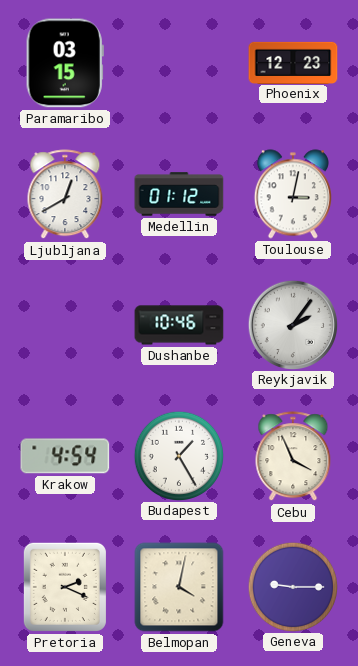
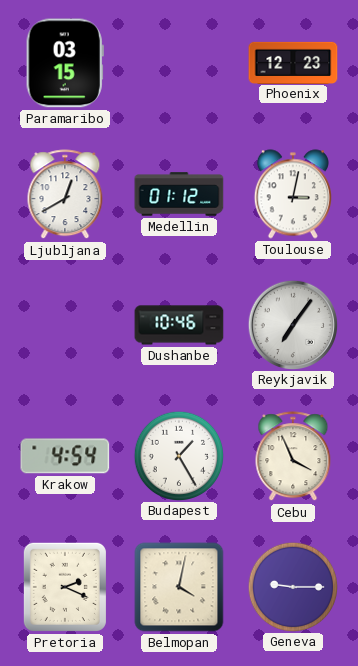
Reykjavik: 2:06 -> 7:06 (292, 324)
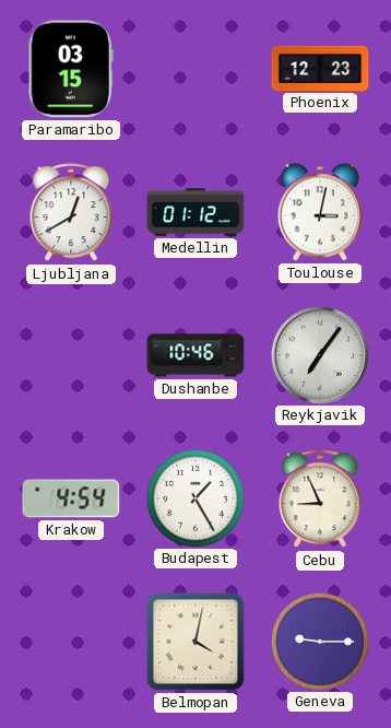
Cebu: 3:56 -> 8:56 (320, 500)
Pretoria: 2:19 -> none (65, 587)
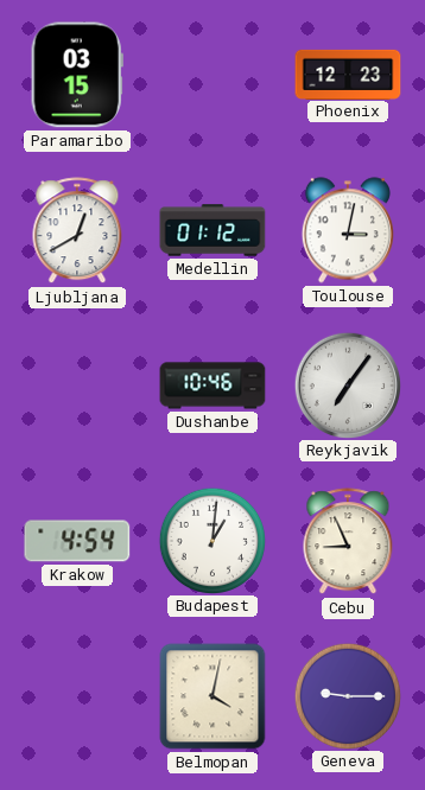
Budapest: 1:25 -> 1:01 (211, 540)
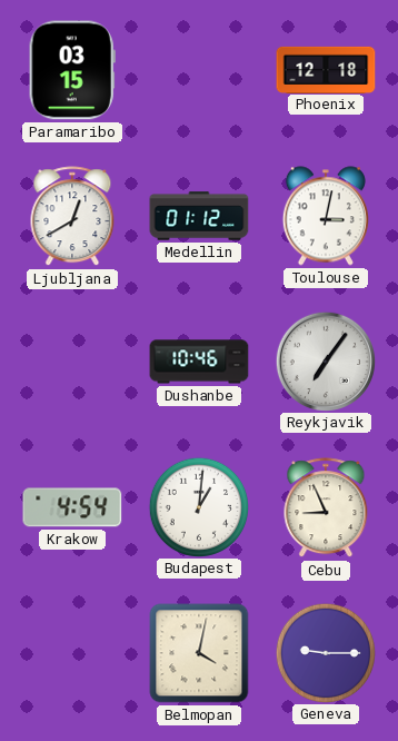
Phoenix: 12:23 -> 12:18 (326, 69)
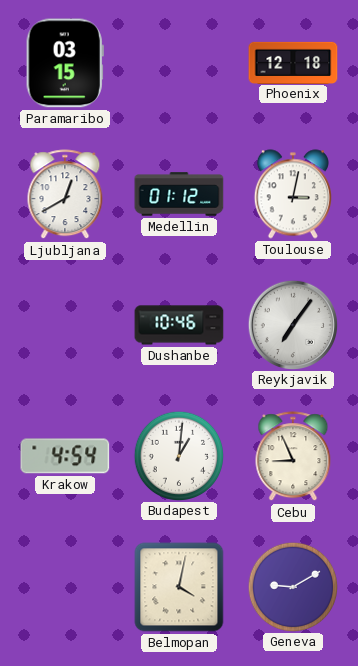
Geneva: 9:15 -> 9:10 (292, 586)
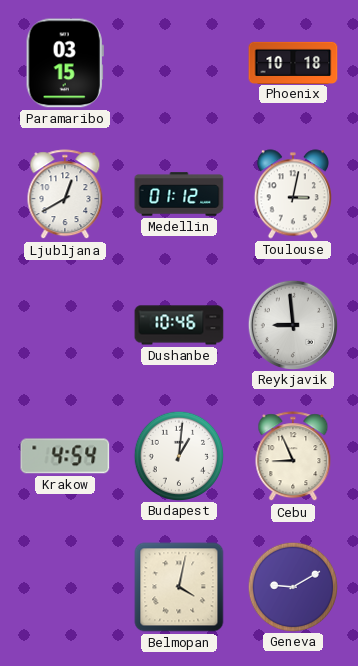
Phoenix: 12:18 -> 10:18 (293, 62)
Reykjavik: 7:06 -> 8:59 (292, 324)
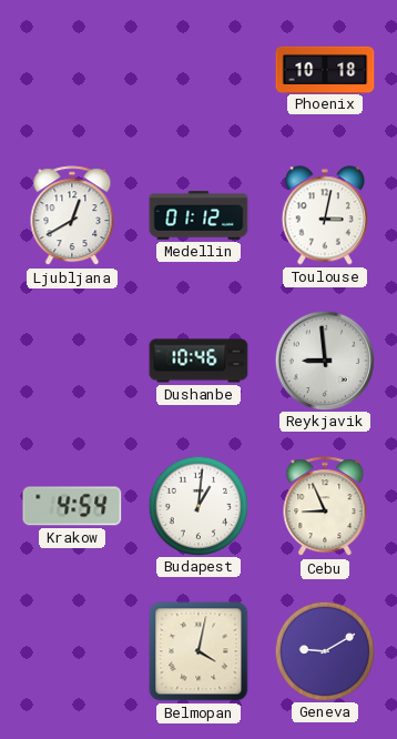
Paramaribo: 03:15 -> none (65, 63)
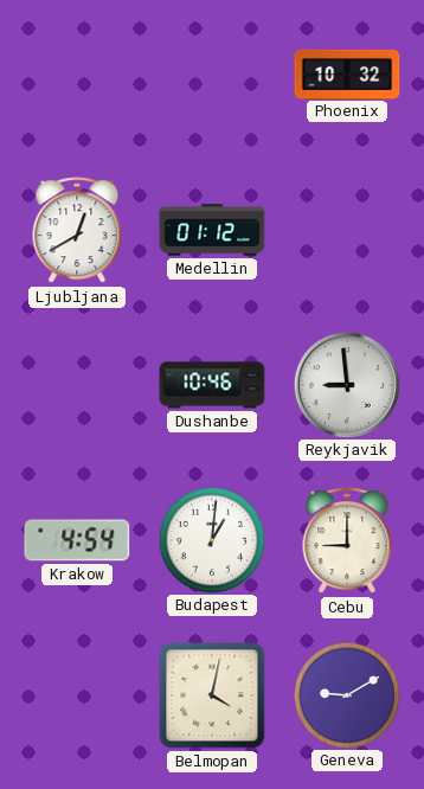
Phoenix: 10:18 -> 10:32 (347, 73)
Toulouse: 3:02 -> none (325, 215)
Cebu: 8:56 -> 9:00 (347, 541)
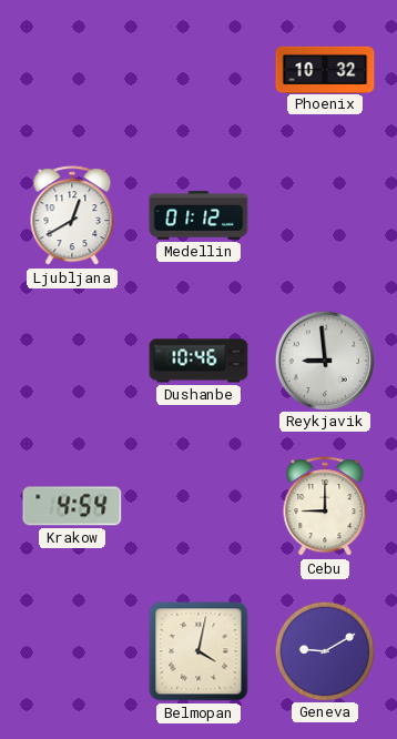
Budapest: 1:01 -> none (211, 539)
